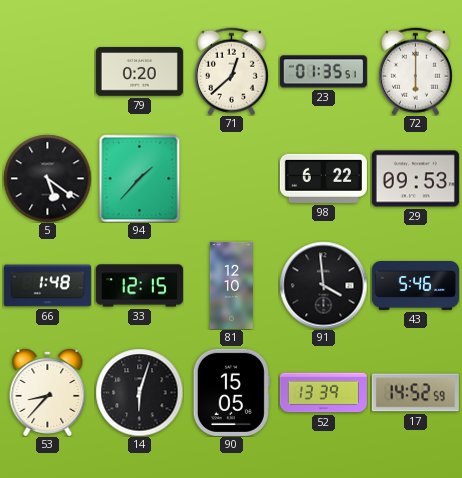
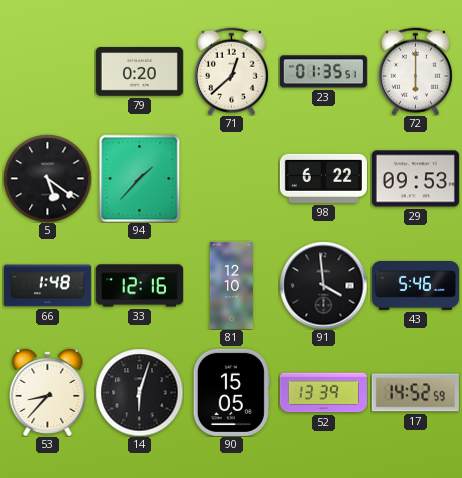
33: 12:15 -> 12:16 (139, 286)
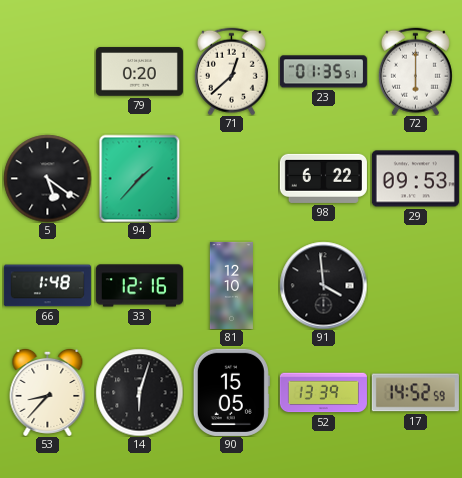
43: 5:46 -> none (415, 286)
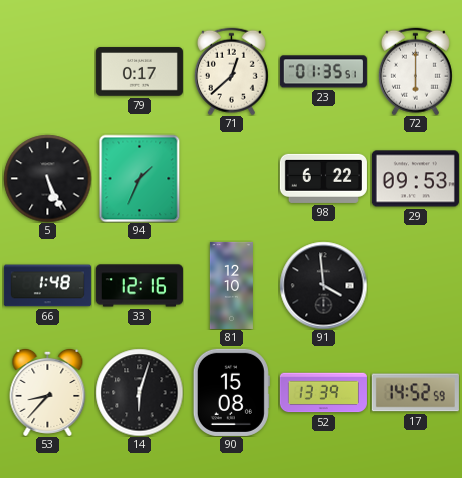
79: 0:20 -> 0:17 (139, 72)
5: 5:21 -> 5:26 (47, 178)
94: 1:37 -> 1:34 (140, 178)
90: 15:05 -> 15:08 (231, 392)
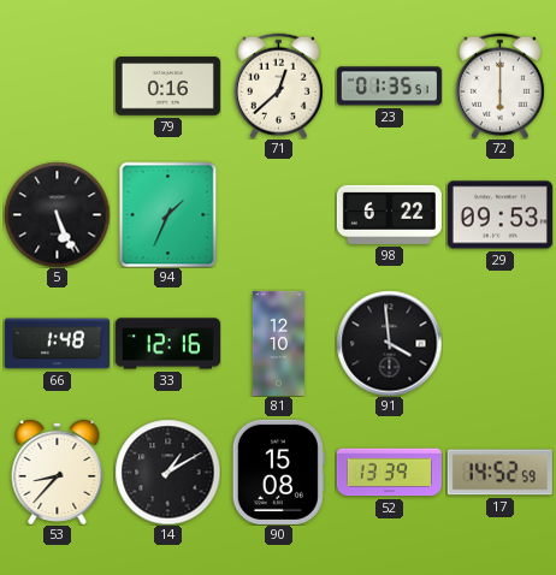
79: 0:17 -> 0:16 (167, 87)
14: 6:03 -> 1:10 (167, 472)
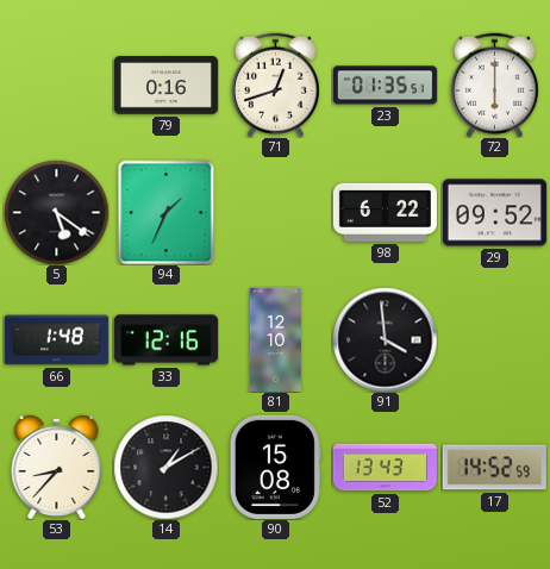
71: 12:38 -> 12:42 (275, 85)
5: 5:26 -> 5:21 (56, 212)
29: 09:53 -> 09:52 (494, 213)
52: 13:39 -> 13:43 (385, 468)
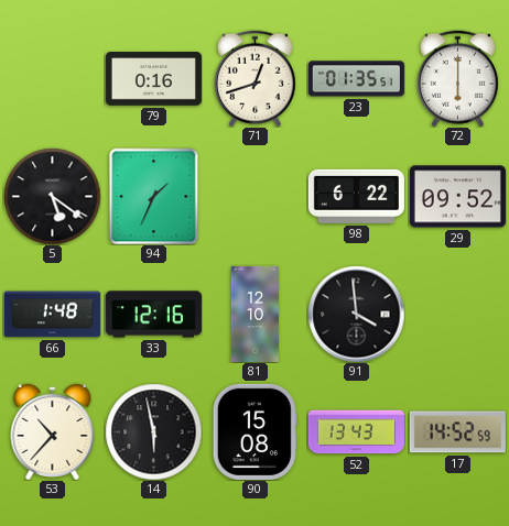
53: 8:37 -> 10:37 (53, 431)
14: 1:10 -> 5:58 (153, 431)
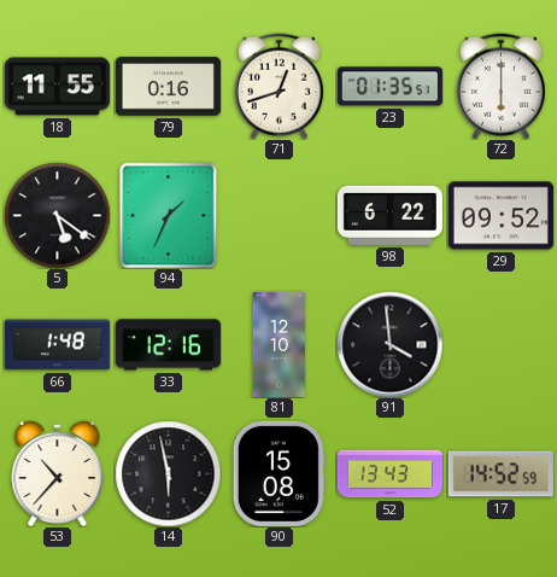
18: none -> 11:55 (57, 87)
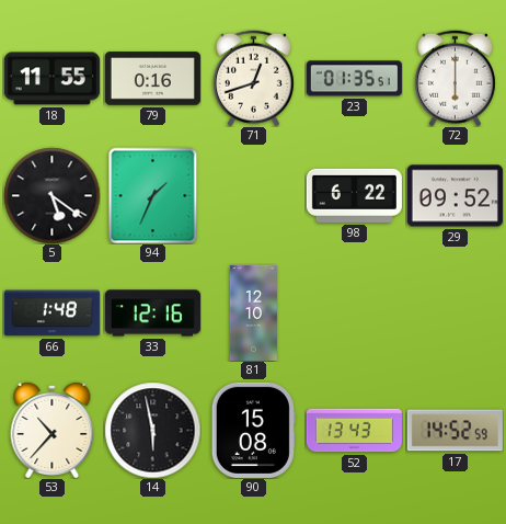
91: 3:59 -> none (389, 344)
